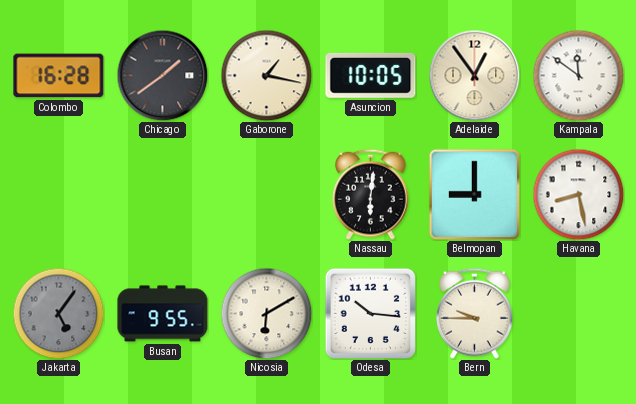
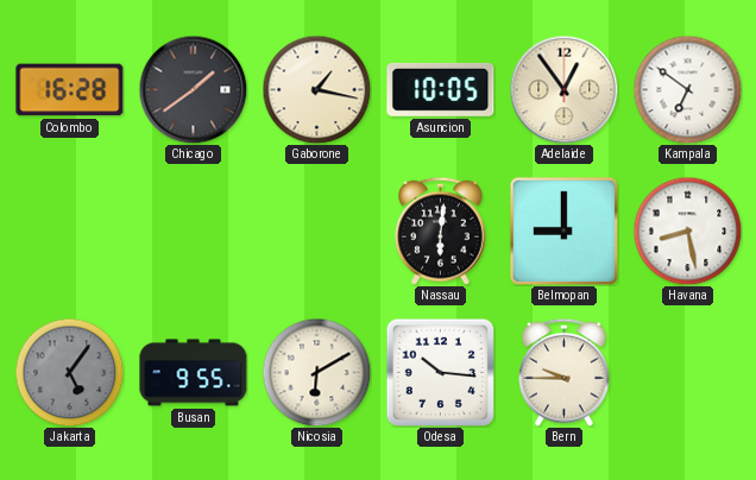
Kampala: 11:51 -> 6:51 (687, 89)
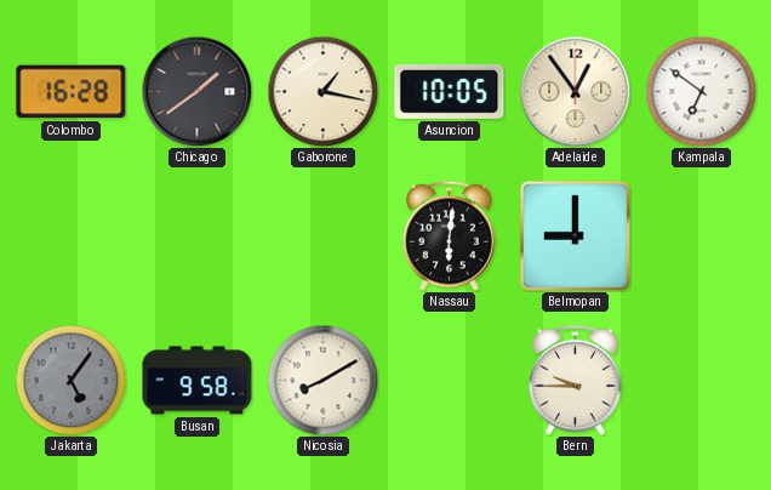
Havana: 8:28 -> none (687, 230)
Busan: 9:55 -> 9:58 (198, 381)
Nicosia: 6:10 -> 8:10 (322, 380)
Odesa: 10:16 -> none (440, 372)
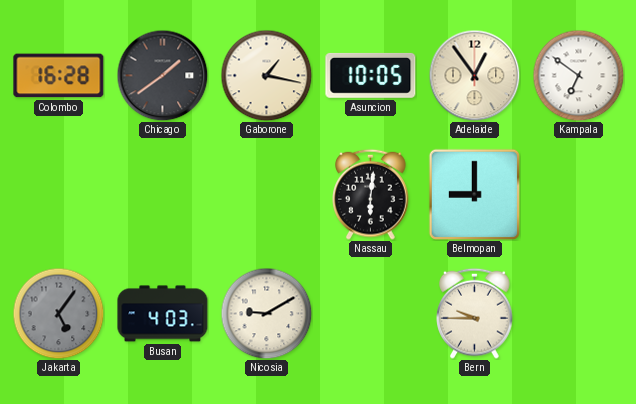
Busan: 9:58 -> 4:03 (163, 314)
Nicosia: 8:10 -> 9:10 (266, 313)
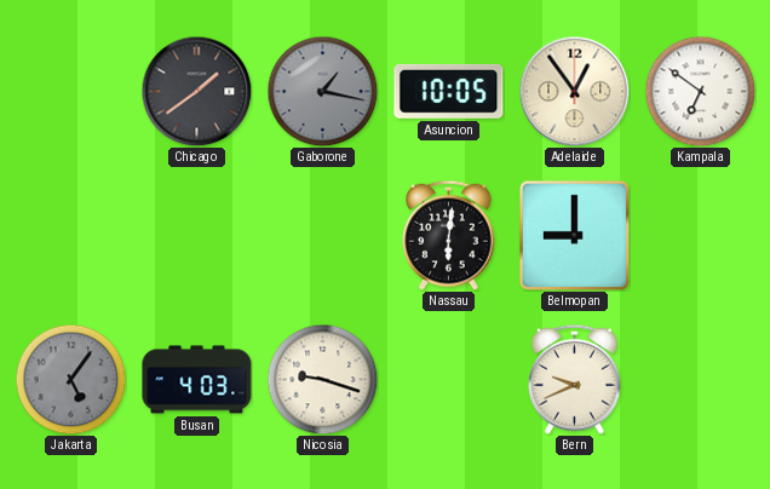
Colombo: 16:28 -> none (59, 76)
Gaborone dial: cream -> grey (322, 91)
Nicosia: 9:10 -> 9:18 (322, 379)
Bern: 9:45 -> 9:41 (575, 379)
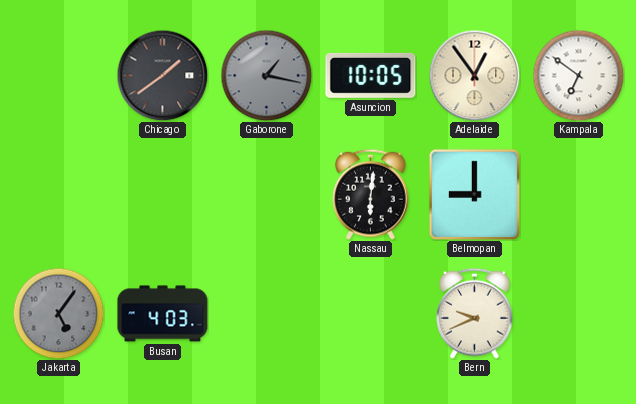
Nicosia: 9:18 -> none (322, 379)
